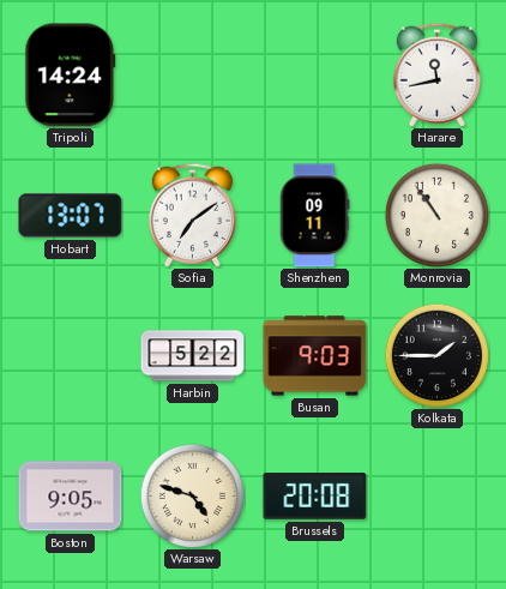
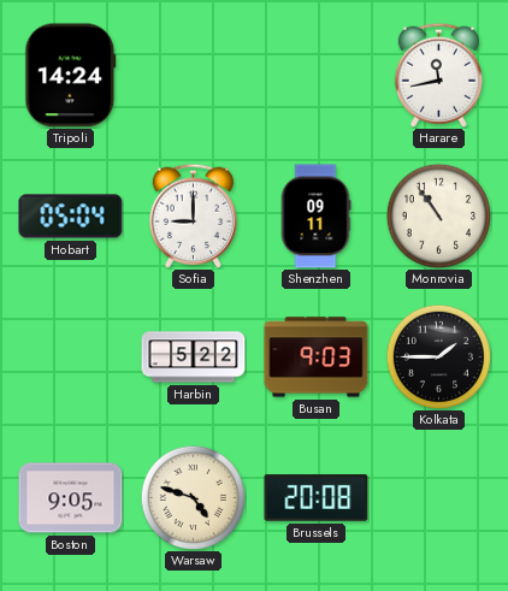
Hobart: 13:07 -> 05:04 (71, 217)
Sofia: 7:09 -> 9:00 (193, 215)
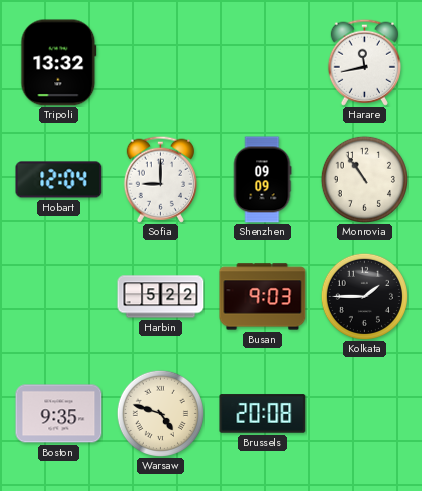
Tripoli: 14:24 -> 13:32 (59, 63)
Hobart: 05:04 -> 12:04 (59, 180)
Shenzhen: 09:11 -> 09:09 (262, 180)
Boston: 9:05 -> 9:35 (59, 414)
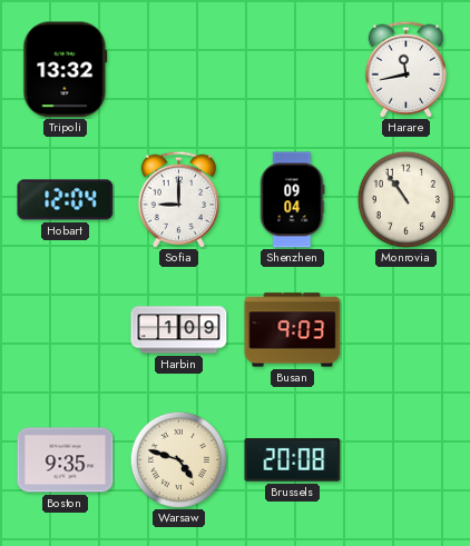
Shenzhen: 09:09 -> 09:04 (292, 200)
Harbin: 5:22 -> 1:09 (179, 330)
Kolkata: 1:45 -> none (364, 296)
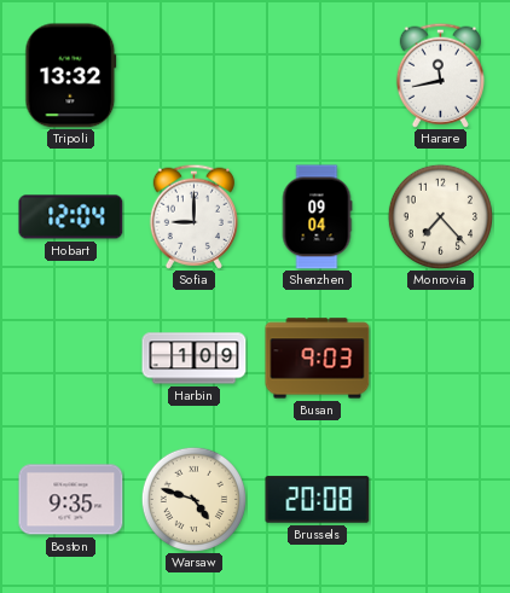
Monrovia: 10:54 -> 7:23 (440, 216)
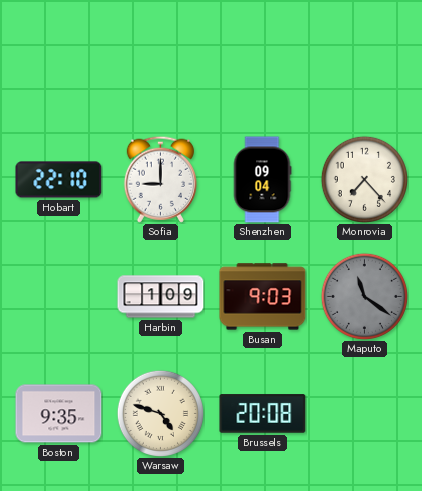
Tripoli: 13:32 -> none (71, 76)
Harare: 11:43 -> none (440, 75)
Hobart: 12:04 -> 22:10 (59, 180)
Maputo: none -> 11:21 (364, 296)
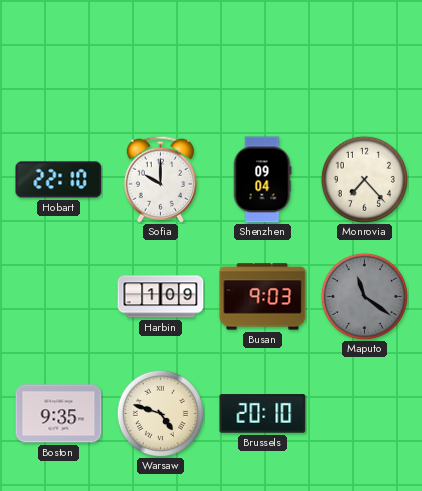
Sofia: 9:00 -> 10:00 (160, 179)
Brussels: 20:08 -> 20:10 (263, 414)
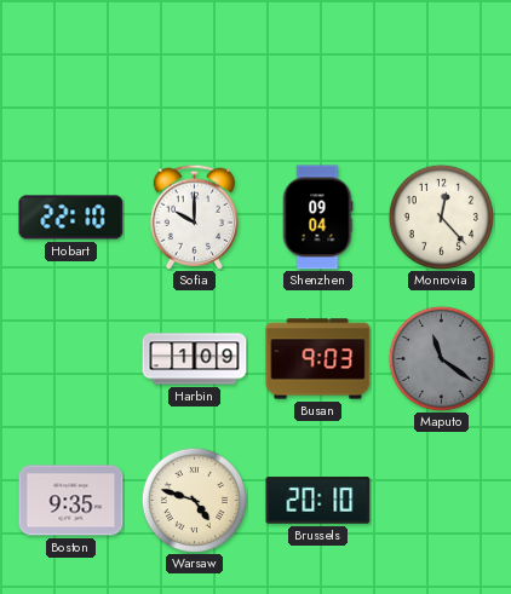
Monrovia: 7:23 -> 12:23 (441, 217)
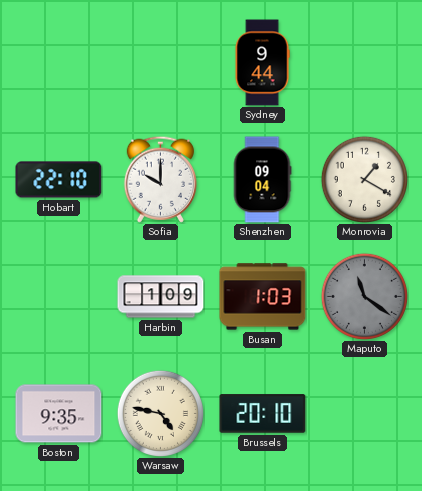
Sydney: none -> 9:44 (262, 63)
Monrovia: 12:23 -> 1:20 (364, 179)
Busan: 9:03 -> 1:03 (263, 297)
Warsaw: 4:48 -> 4:47 (160, 413)
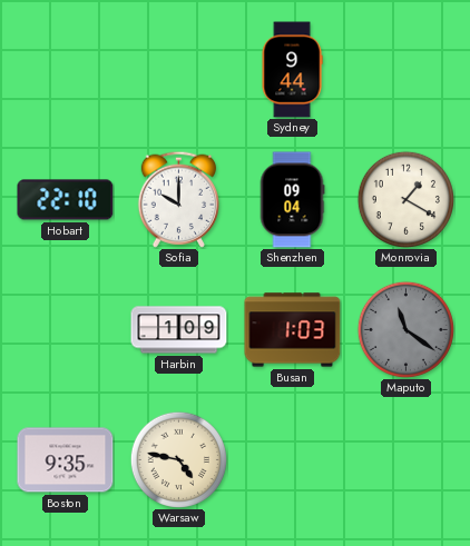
Brussels: 20:10 -> none (263, 414)
